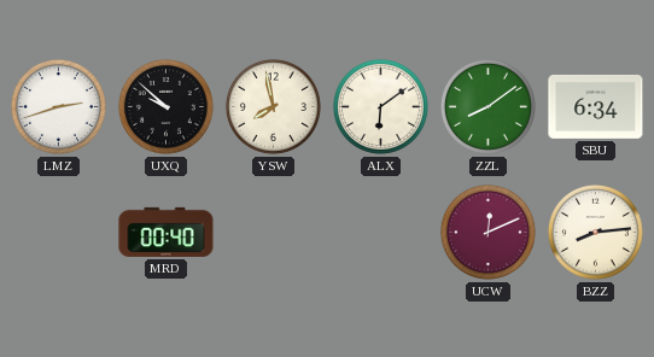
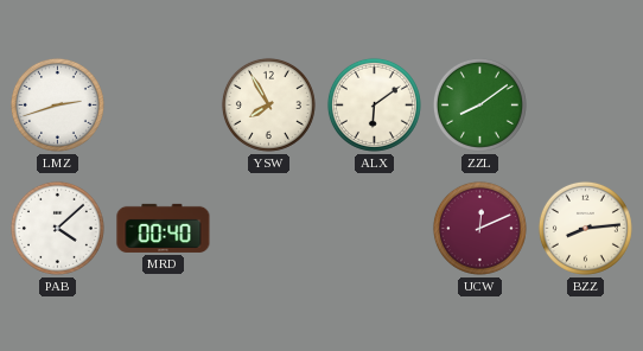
UXQ: 9:52 -> none (165, 106)
YSW: 7:58 -> 7:55 (268, 104)
SBU: 6:34 -> none (596, 106)
PAB: none -> 4:08 (57, 228)
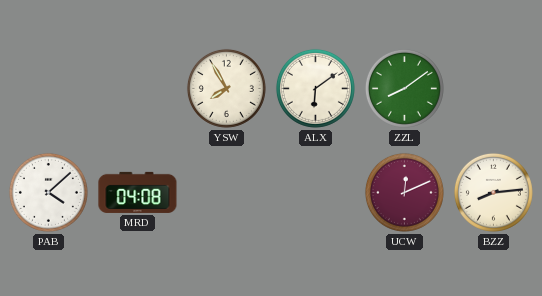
LMZ: 2:42 -> none (57, 104)
MRD: 00:40 -> 04:08 (138, 192)
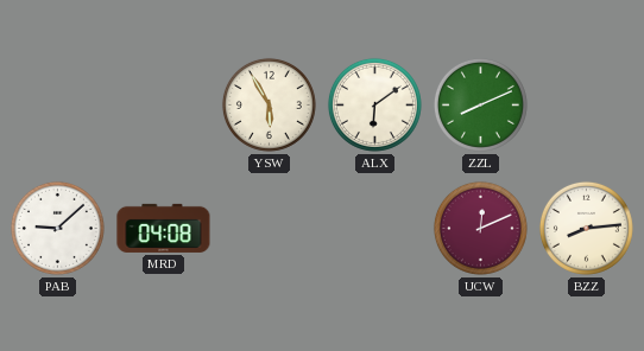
YSW: 7:55 -> 5:55 (269, 104)
ZZL: 8:09 -> 8:11 (480, 104)
PAB: 4:08 -> 9:08 (57, 228)
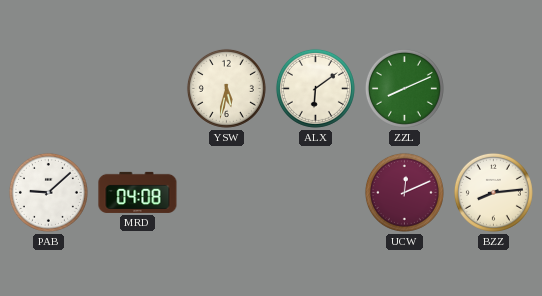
YSW: 5:55 -> 5:32 (226, 88)
